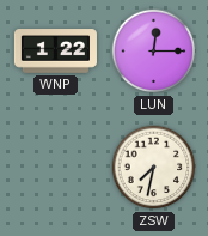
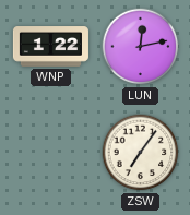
LUN: 12:15 -> 12:13 (141, 47)
ZSW: 7:32 -> 7:06 (141, 153)
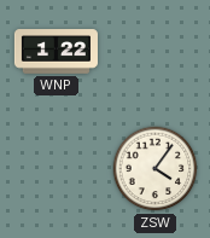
LUN: 12:13 -> none (141, 47)
ZSW: 7:06 -> 4:06 (156, 169)
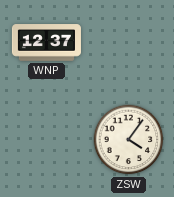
WNP: 1:22 -> 12:37 (46, 43)
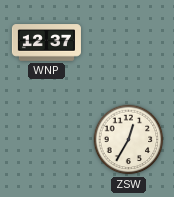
ZSW: 4:06 -> 12:35 (129, 140)
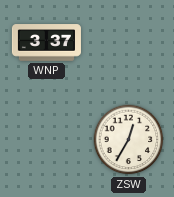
WNP: 12:37 -> 3:37 (46, 43)
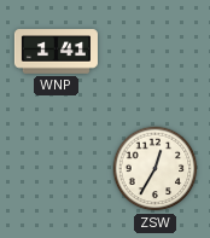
WNP: 3:37 -> 1:41 (56, 52)
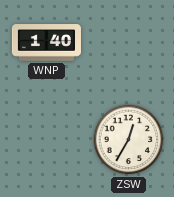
WNP: 1:41 -> 1:40 (46, 43)
